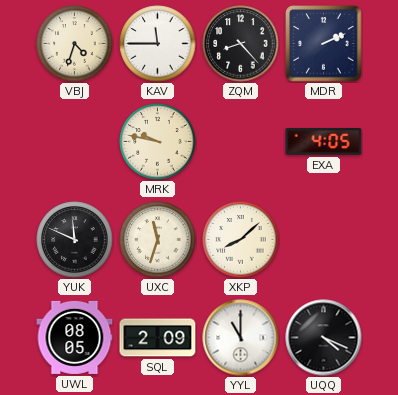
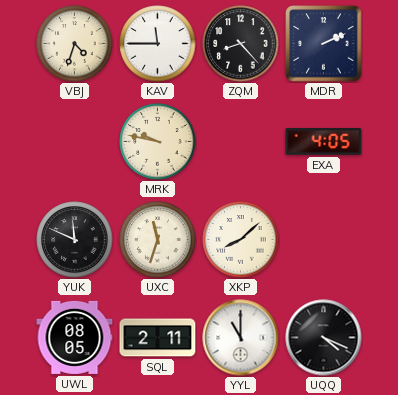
SQL: 2:09 -> 2:11 (158, 338)
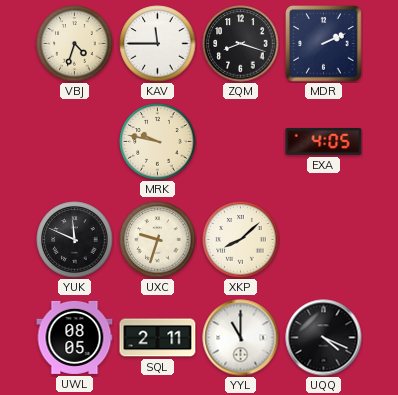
ZQM: 8:23 -> 8:18 (241, 44)
UXC: 11:33 -> 9:33 (158, 240)
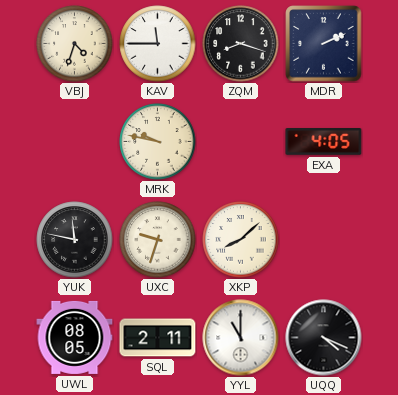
YUK: 11:49 -> 11:47 (75, 240)
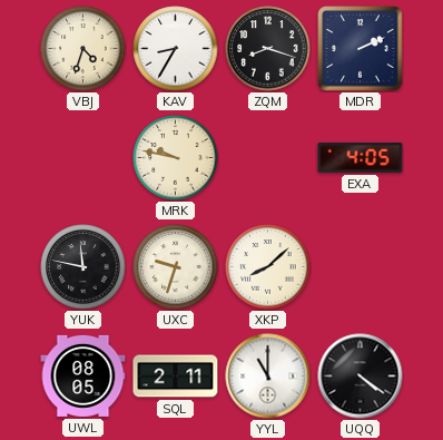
KAV: 11:45 -> 8:35 (176, 49)
UQQ: 4:19 -> 4:21 (361, 377)
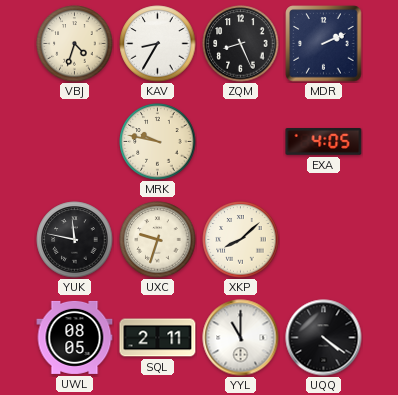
ZQM: 8:18 -> 8:26 (241, 44)
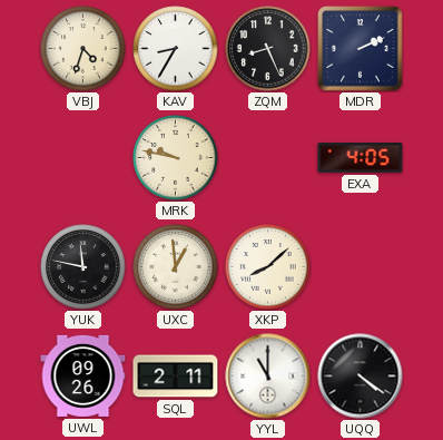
UXC: 9:33 -> 12:59 (176, 267)
UWL: 08:05 -> 09:26 (83, 375)
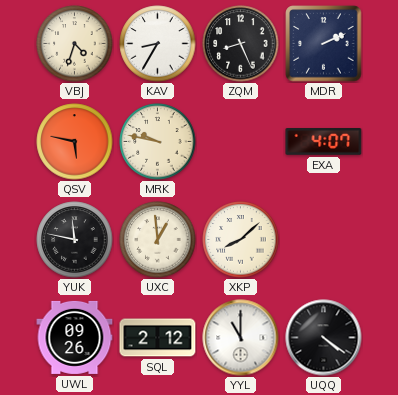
QSV: none -> 5:47 (75, 142)
EXA: 4:05 -> 4:07 (324, 142)
SQL: 2:11 -> 2:12 (158, 338)
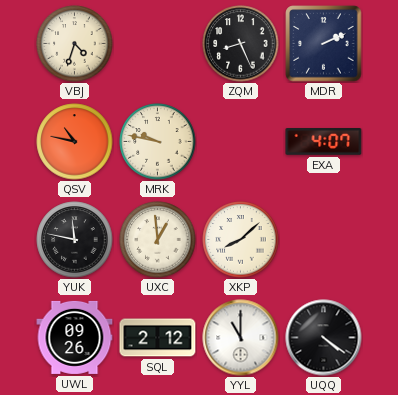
KAV: 8:35 -> none (158, 44)
QSV: 5:47 -> 10:47 (75, 142)
